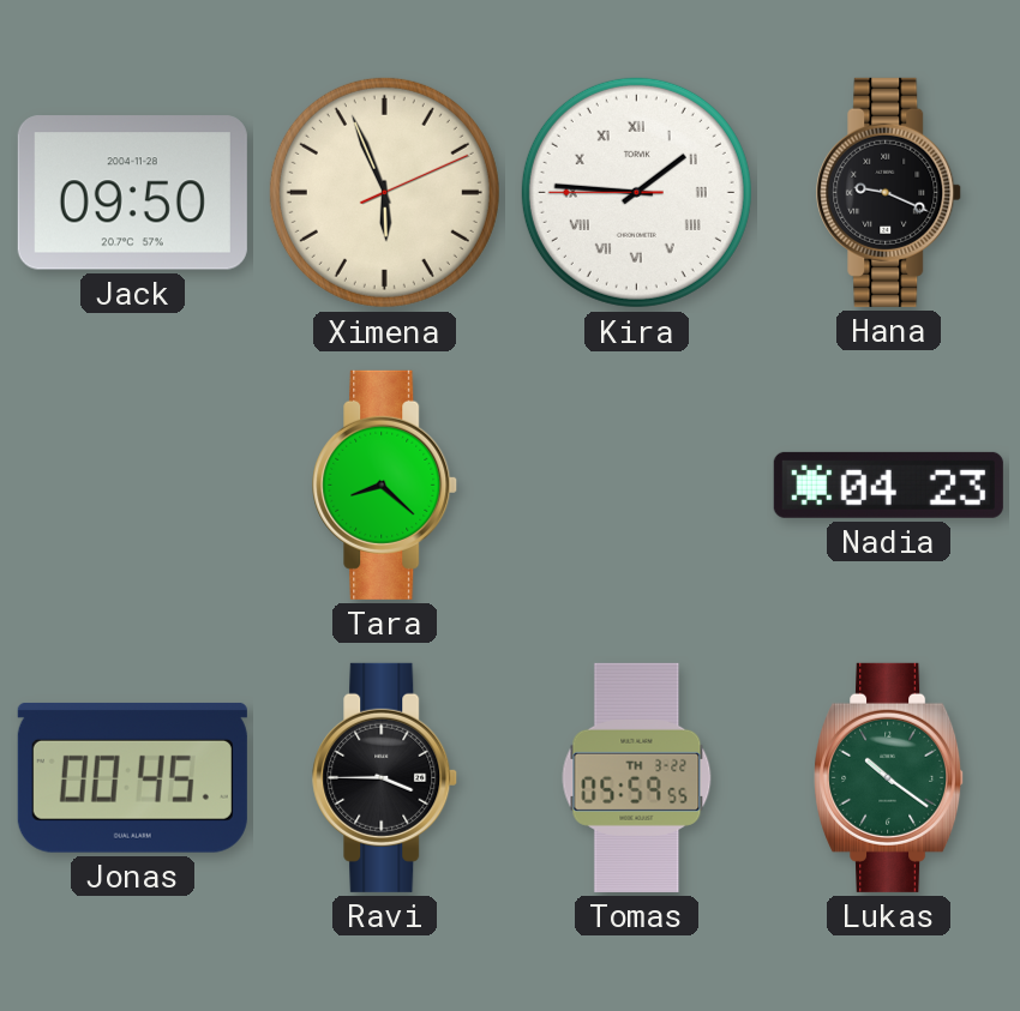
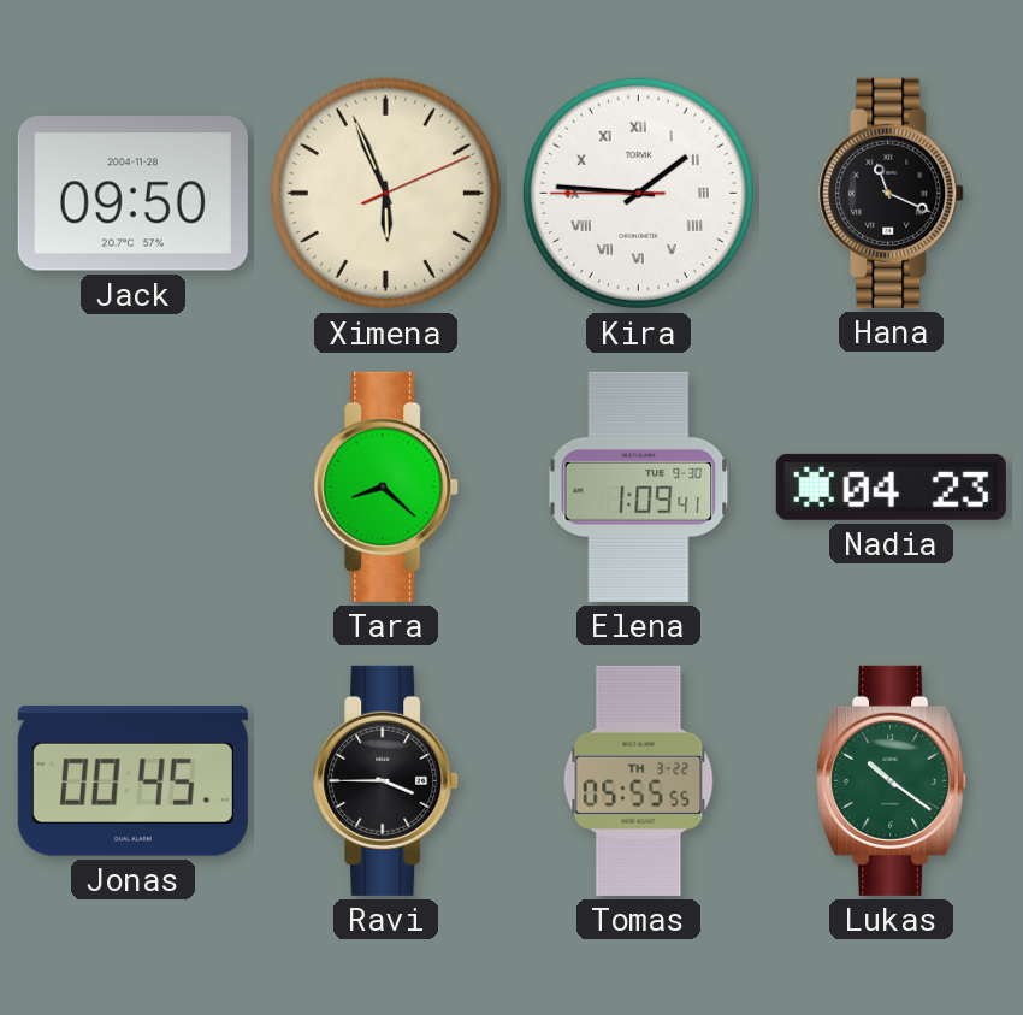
Hana: 9:19 -> 11:19 (892, 193)
Elena: none -> 1:09 (639, 486)
Tomas: 05:59 -> 05:55 (639, 780)
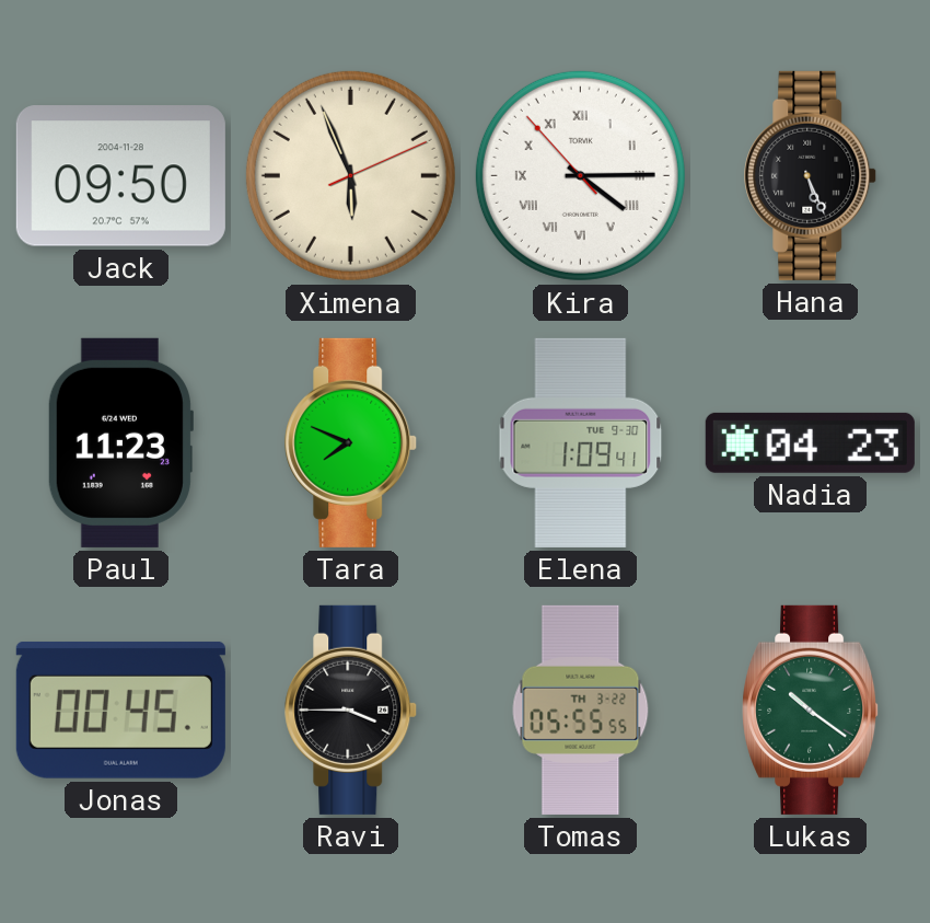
Kira: 1:45 -> 4:14 (580, 175)
Hana: 11:19 -> 5:26 (811, 175)
Paul: none -> 11:23 (120, 442)
Tara: 8:22 -> 7:49 (351, 442)
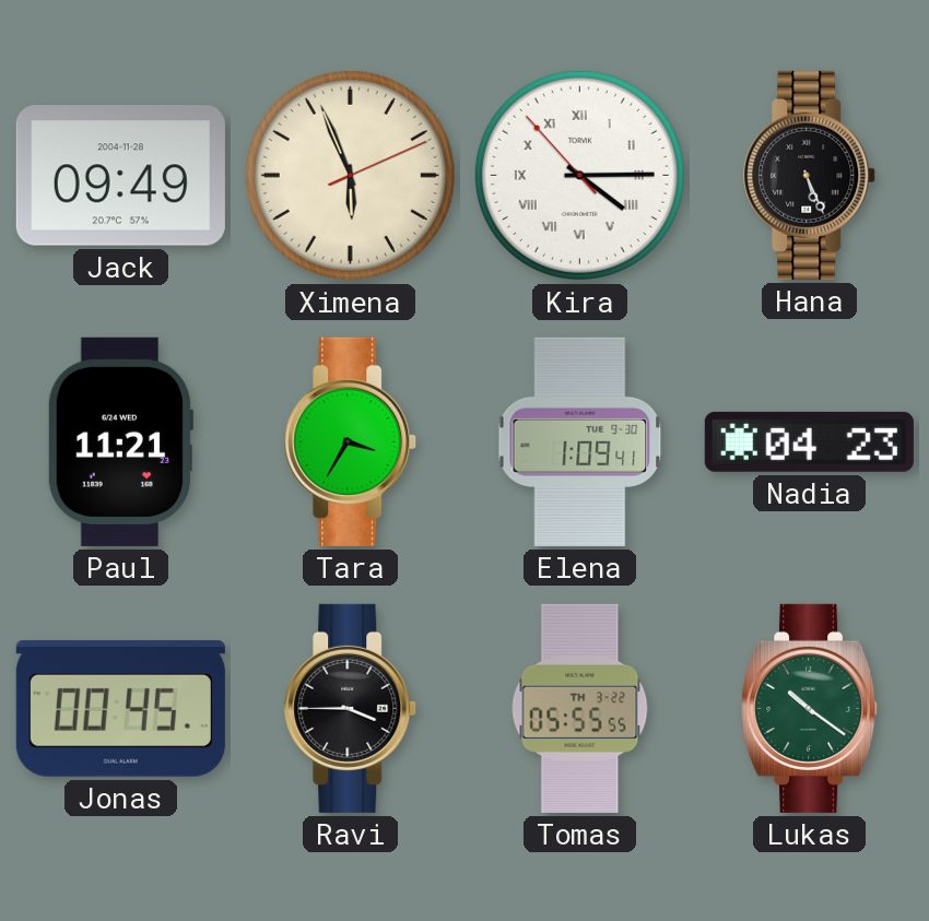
Jack: 09:50 -> 09:49 (120, 176)
Paul: 11:23 -> 11:21 (120, 441)
Tara: 7:49 -> 3:35 (351, 441)
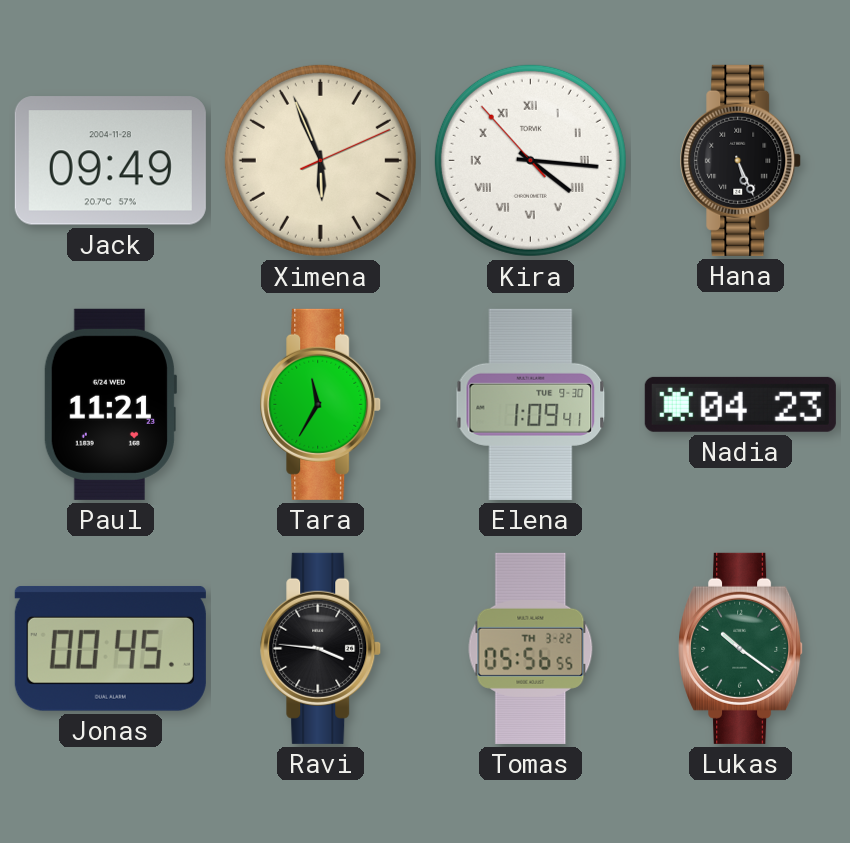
Kira: 4:14 -> 4:15 (530, 160)
Tara: 3:35 -> 11:35 (321, 404)
Ravi: 3:45 -> 3:46 (321, 648)
Tomas: 05:55 -> 05:56 (531, 648)
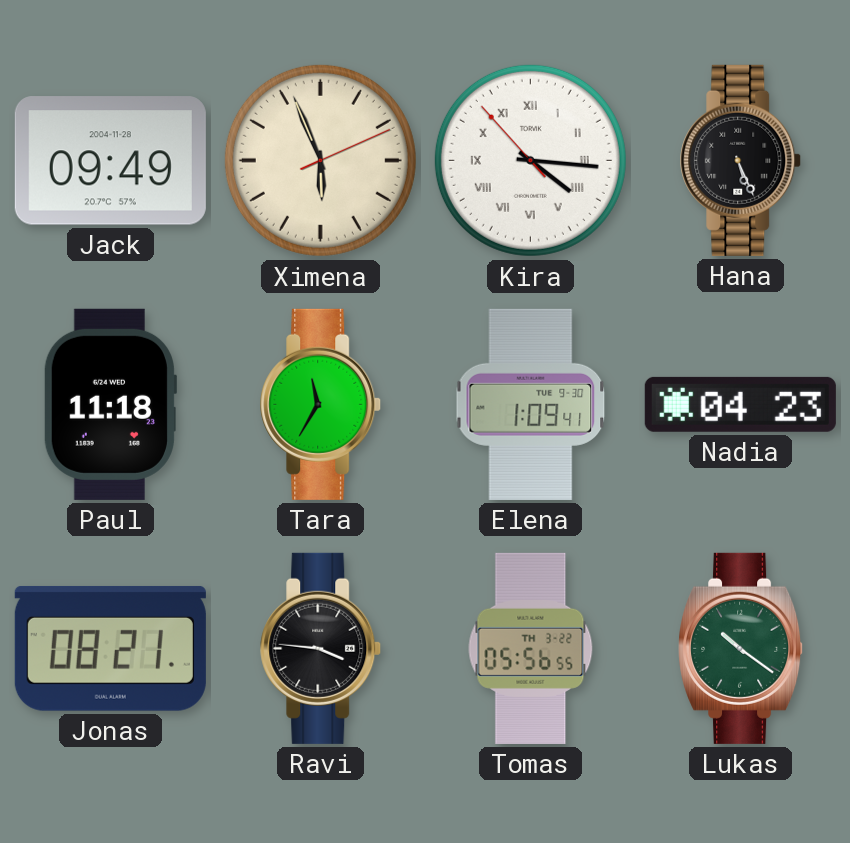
Paul: 11:21 -> 11:18 (110, 404)
Jonas: 00:45 -> 08:21 (110, 648)
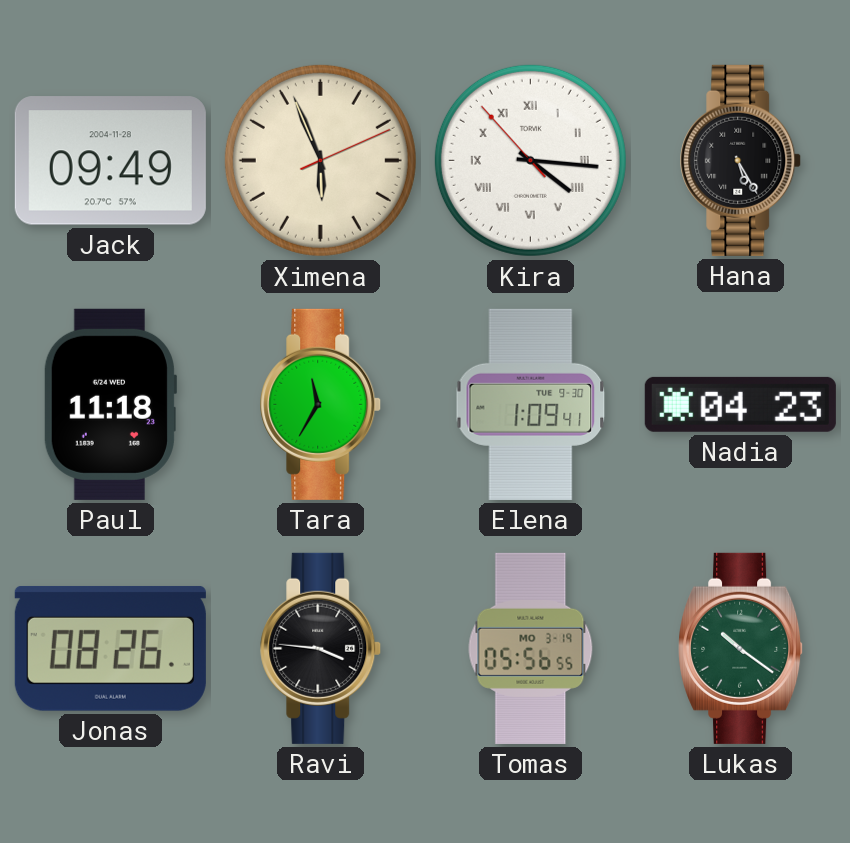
Hana: 5:26 -> 5:25 (741, 160)
Jonas: 08:21 -> 08:26 (110, 648)
Tomas date: TH 3-22 -> MO 3-19 (531, 648)
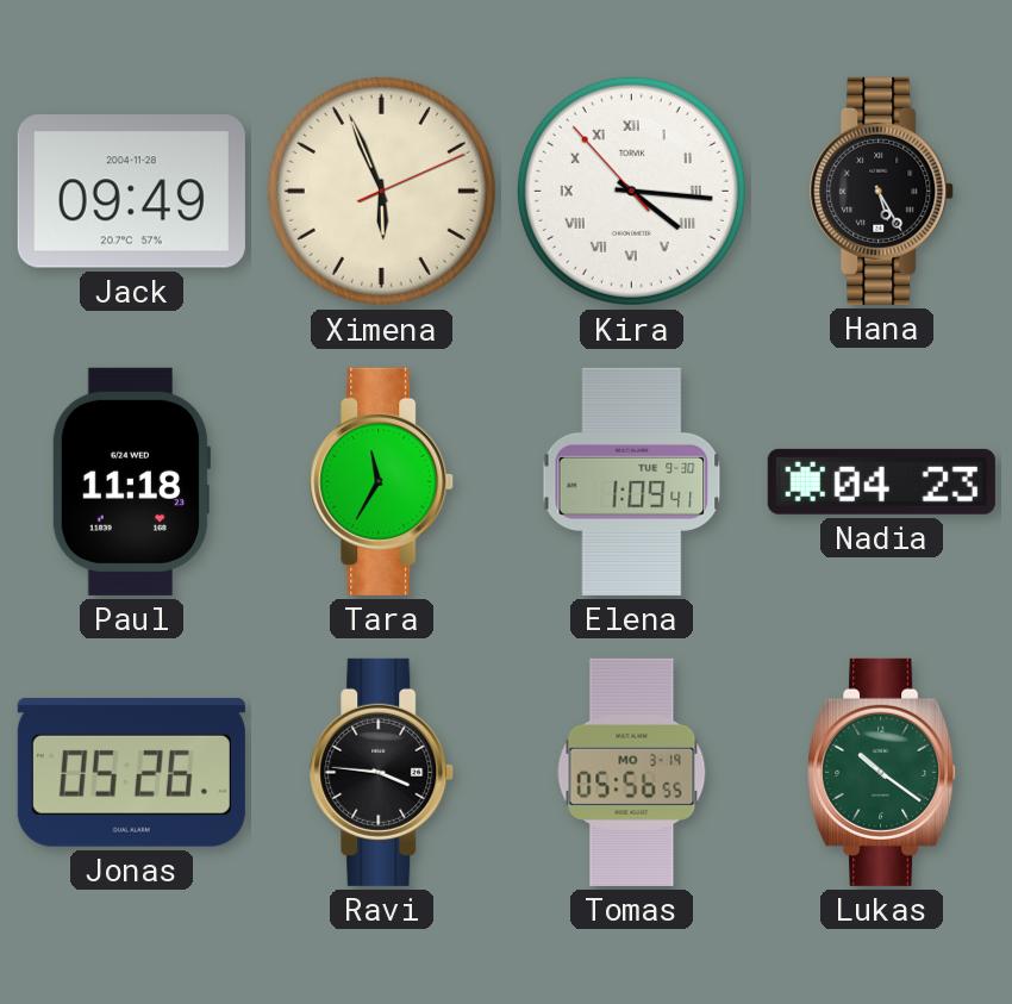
Jonas: 08:26 -> 05:26 (131, 772)
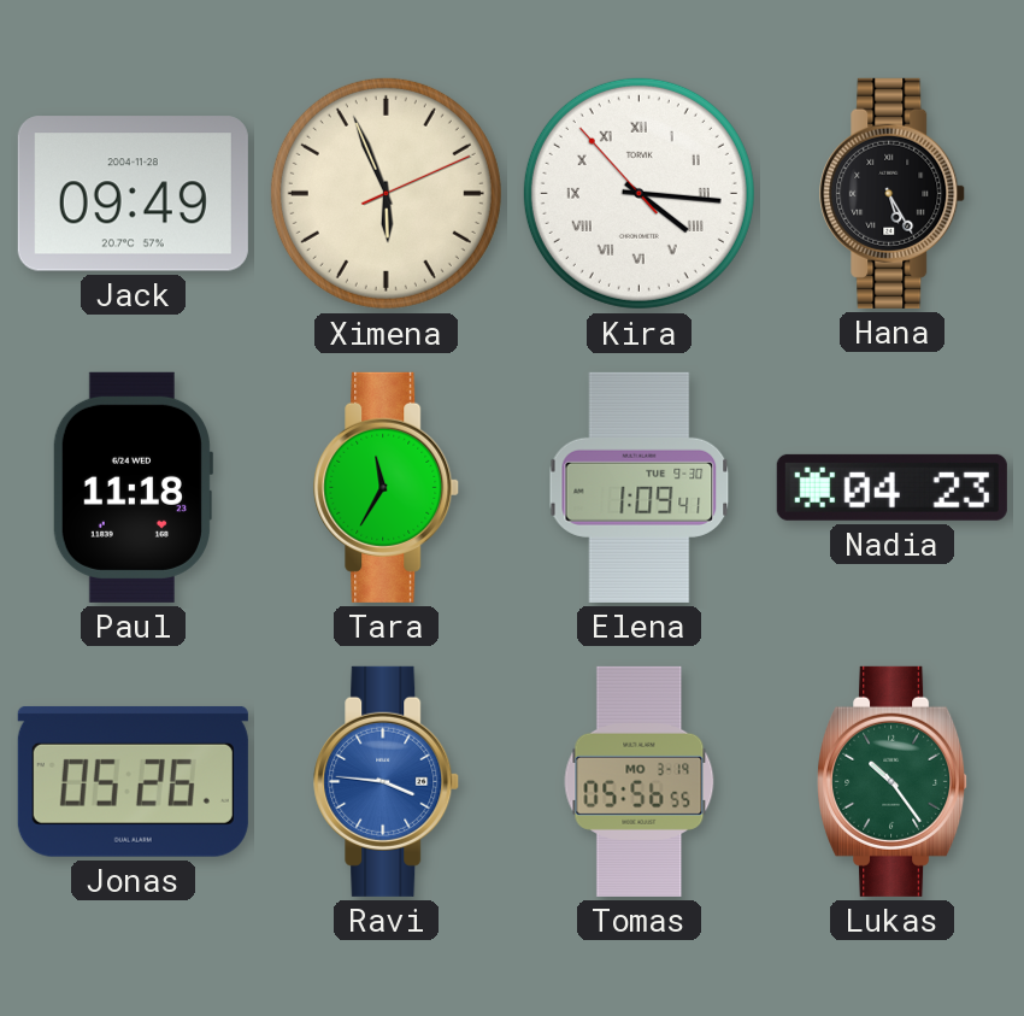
Ravi dial: black -> blue (387, 781)
Lukas: 10:21 -> 10:24 (893, 781)
